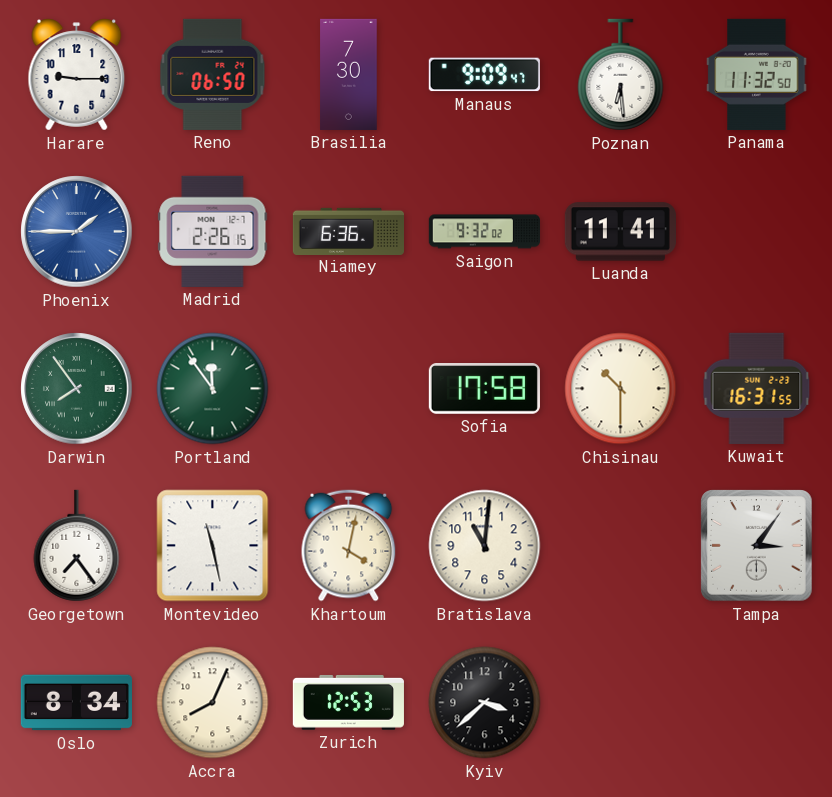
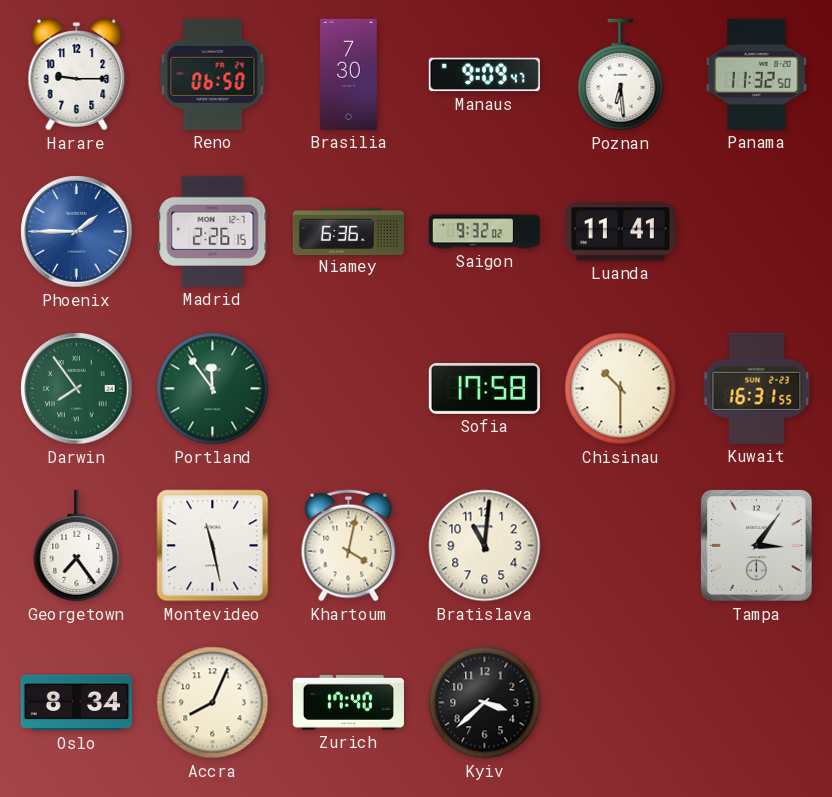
Zurich: 12:53 -> 17:40 (348, 702)
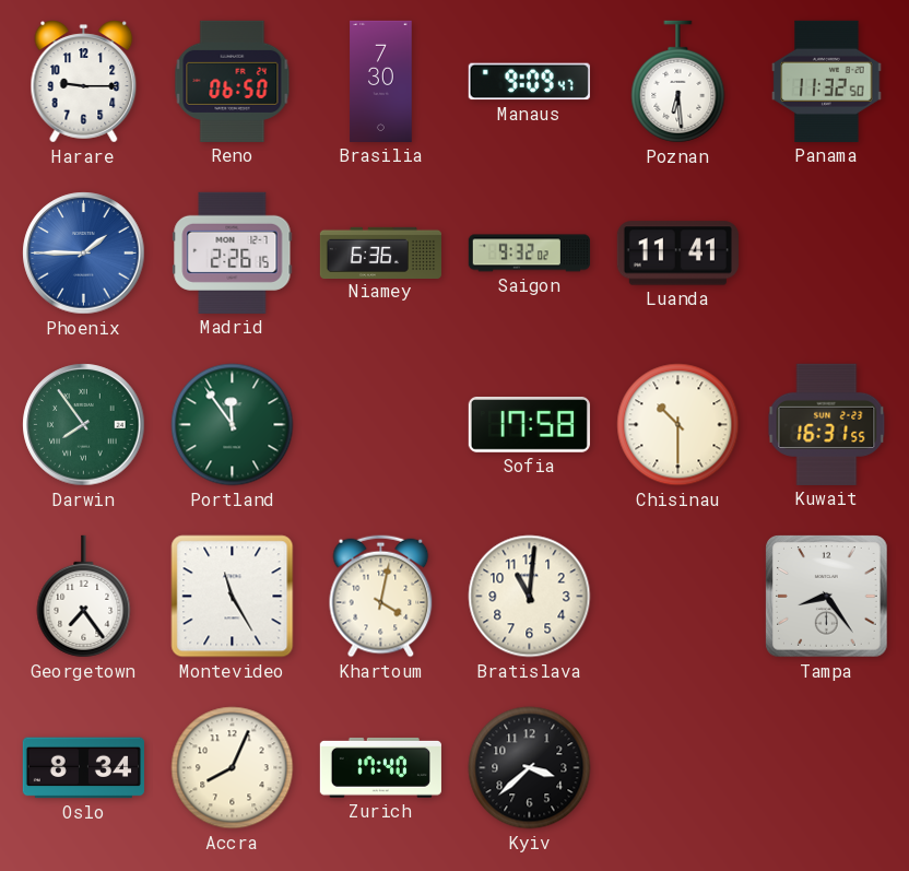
Montevideo: 11:28 -> 11:25 (233, 597)
Tampa: 3:06 -> 8:24 (827, 597)
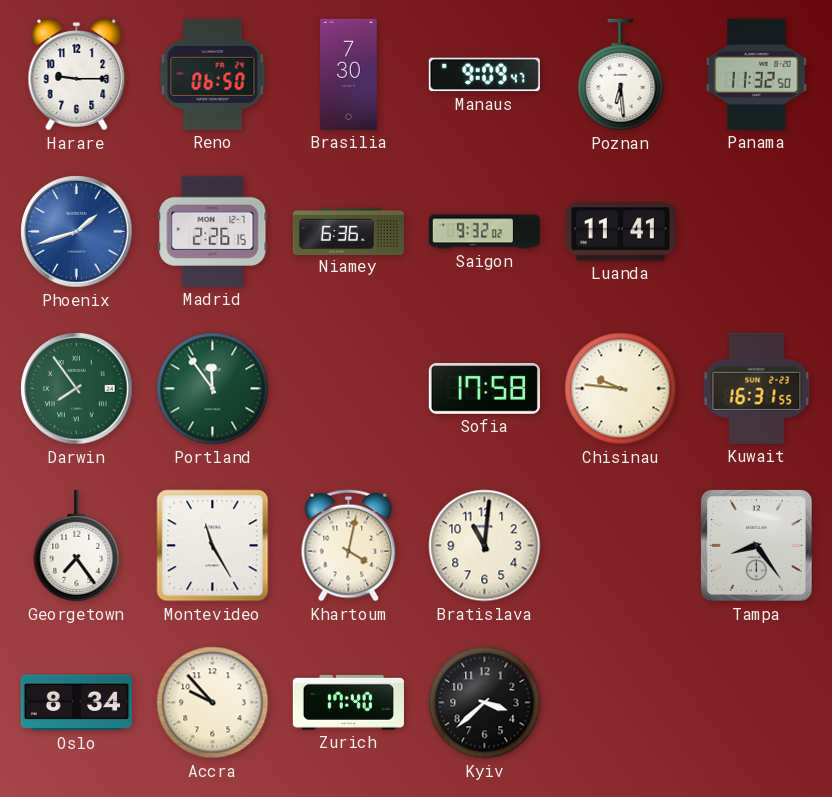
Phoenix: 1:45 -> 1:42 (77, 232)
Chisinau: 10:30 -> 9:46 (621, 389)
Accra: 8:04 -> 9:53 (213, 703)
